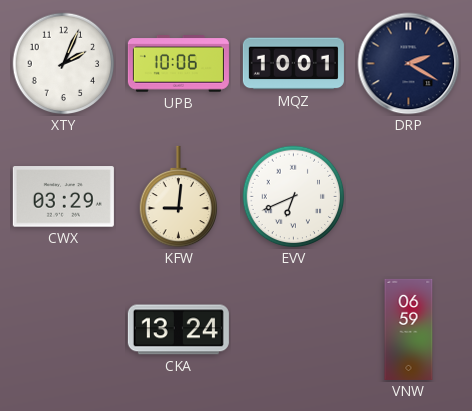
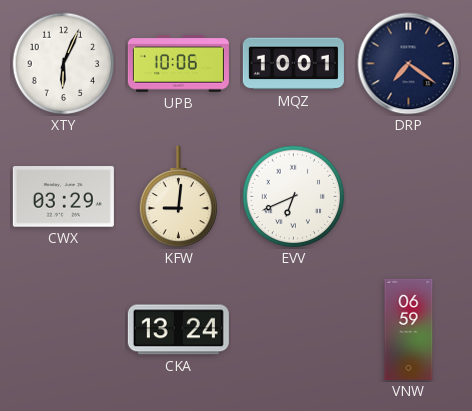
XTY: 2:04 -> 6:04 (64, 64)
DRP: 2:20 -> 7:21 (409, 64)
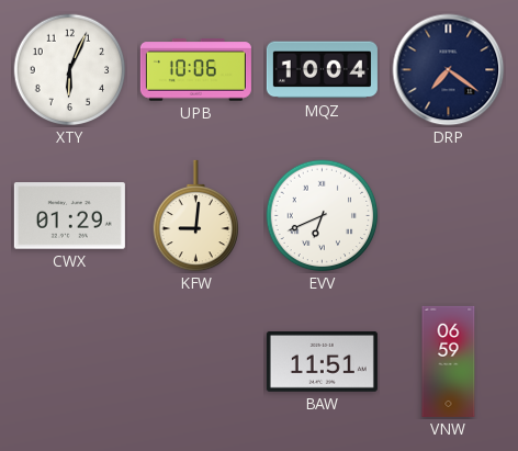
MQZ: 10:01 -> 10:04 (322, 70)
CWX: 03:29 -> 01:29 (69, 216)
CKA: 13:24 -> none (178, 330)
BAW: none -> 11:51 (322, 361)
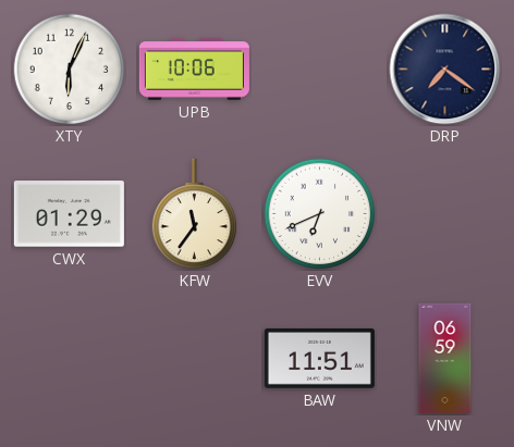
MQZ: 10:04 -> none (322, 70)
KFW: 9:01 -> 11:36 (195, 214)
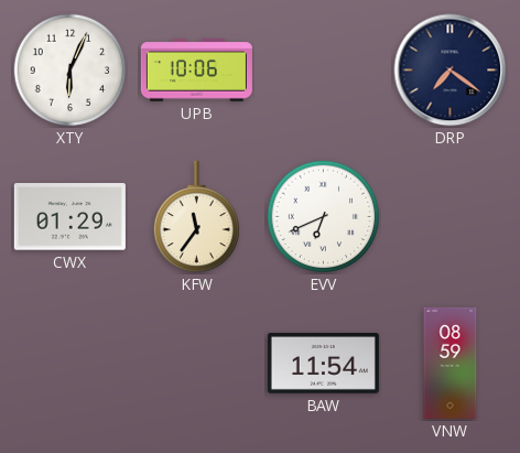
BAW: 11:51 -> 11:54 (323, 363)
VNW: 06:59 -> 08:59 (451, 363)
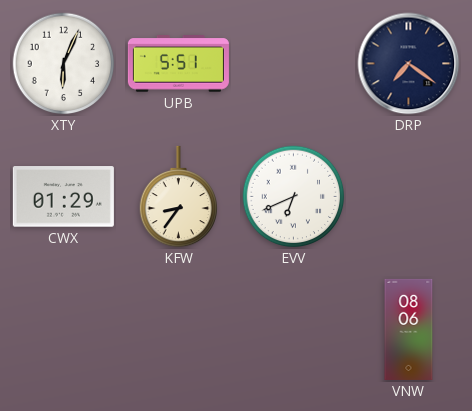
UPB: 10:06 -> 5:51 (178, 64)
KFW: 11:36 -> 8:36 (179, 197)
BAW: 11:54 -> none (323, 363)
VNW: 08:59 -> 08:06 (409, 329)
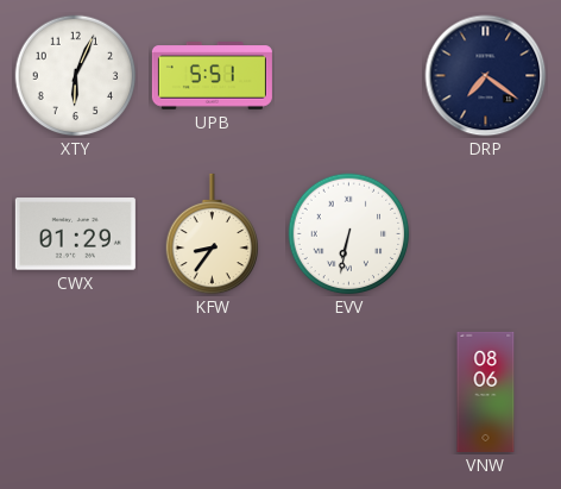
EVV: 6:41 -> 6:32 (349, 234)
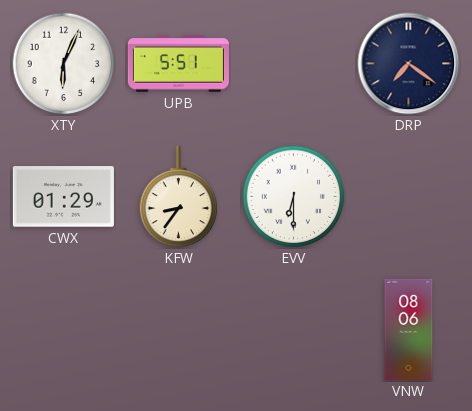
EVV: 6:32 -> 6:30 (294, 197)
